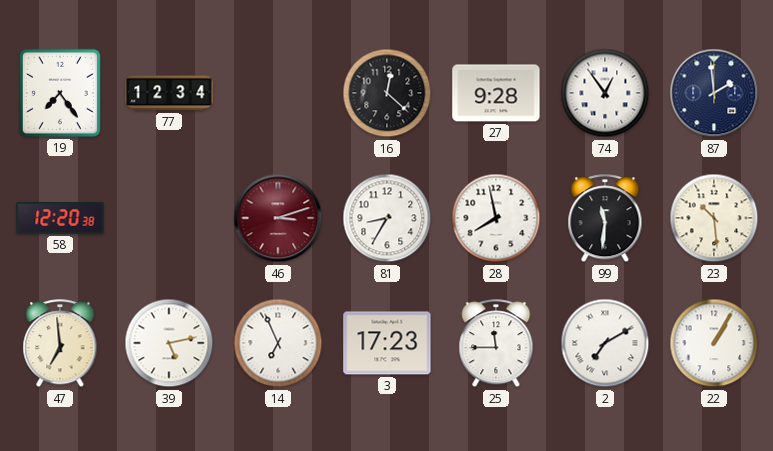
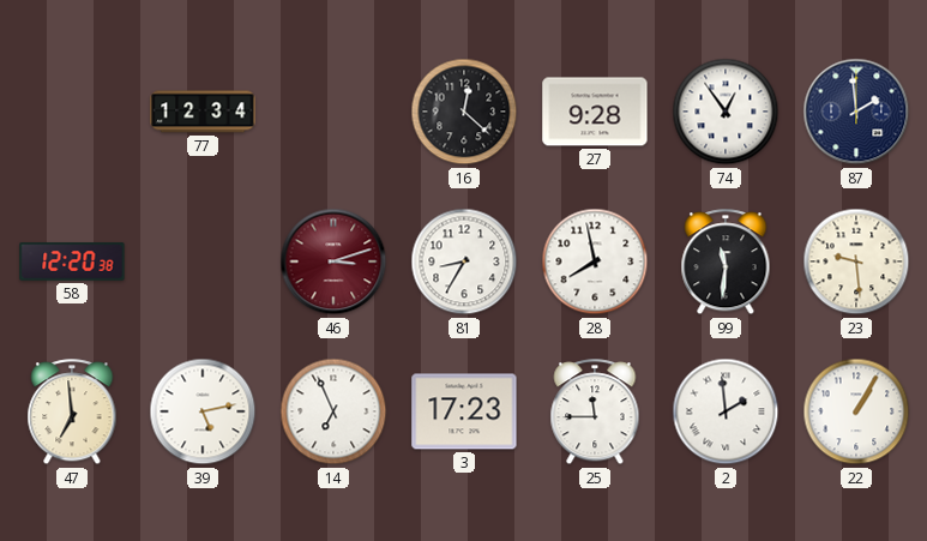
19: 7:24 -> none (60, 93)
23: 10:29 -> 9:29 (856, 262)
2: 7:10 -> 1:59 (726, 411)
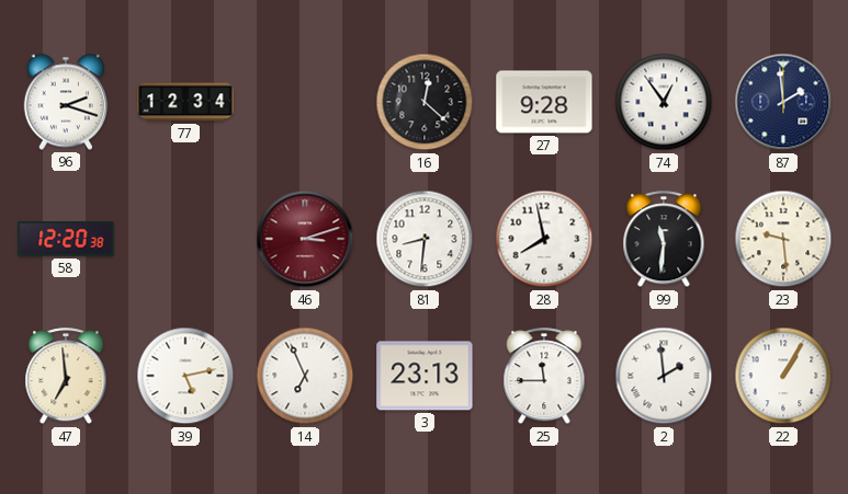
96: none -> 2:18 (66, 102)
81: 8:35 -> 8:31 (425, 239)
3: 17:23 -> 23:13 (425, 376)
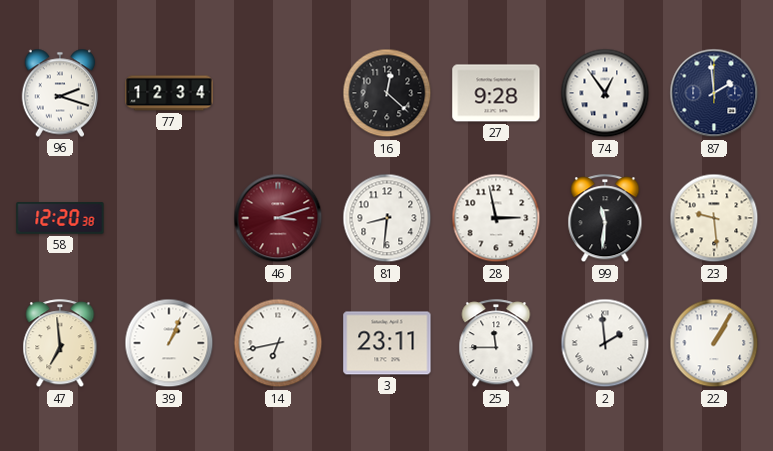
28: 7:58 -> 2:58 (496, 218)
39: 5:13 -> 1:04 (169, 343)
14: 6:56 -> 6:43 (278, 343)
3: 23:13 -> 23:11 (387, 343)
